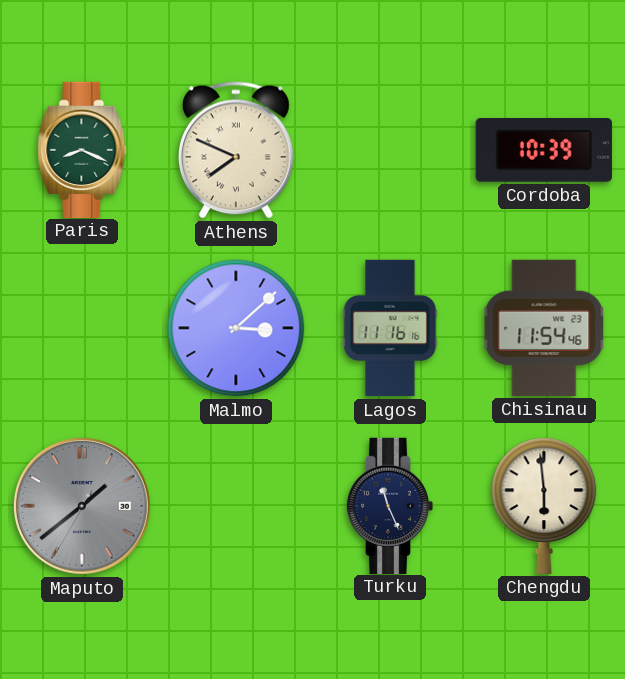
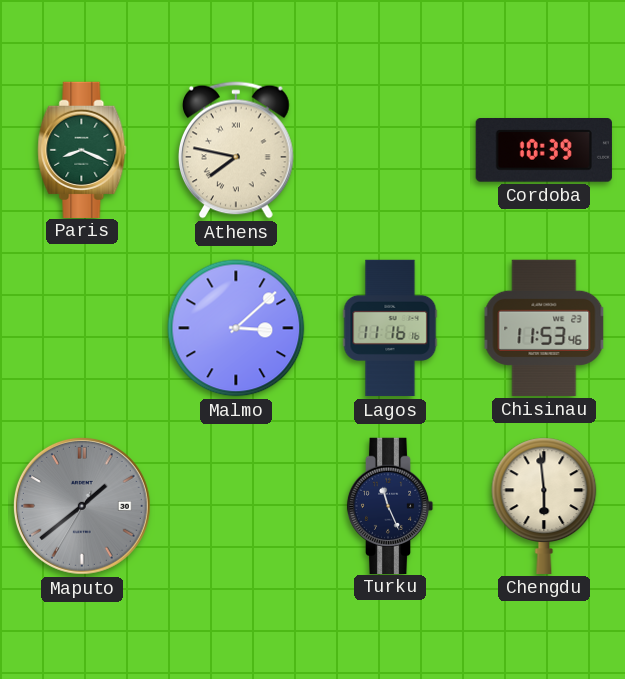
Athens: 7:49 -> 7:47 (237, 150)
Chisinau: 11:54 -> 11:53 (544, 328)
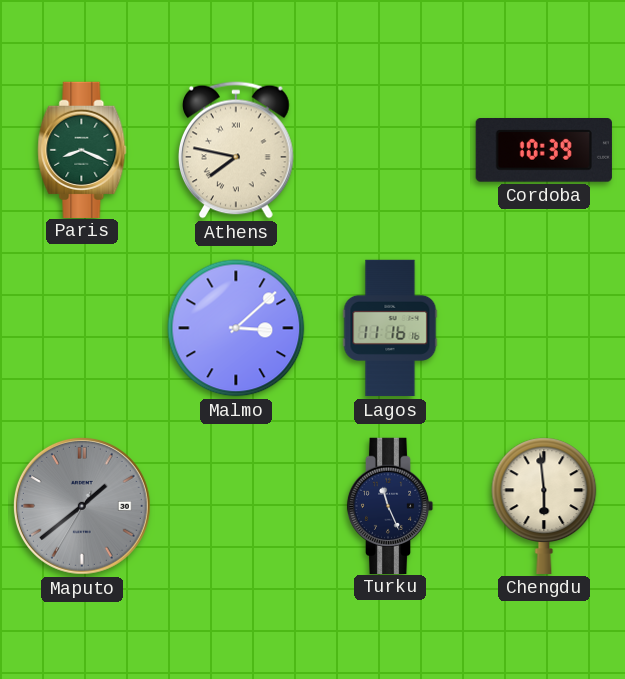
Chisinau: 11:53 -> none (544, 328)
